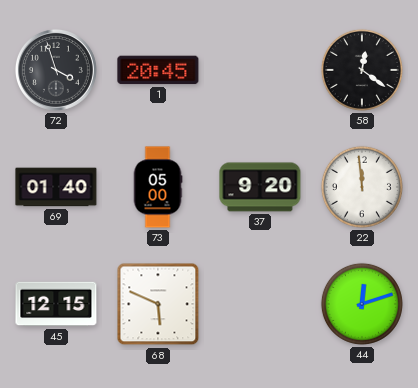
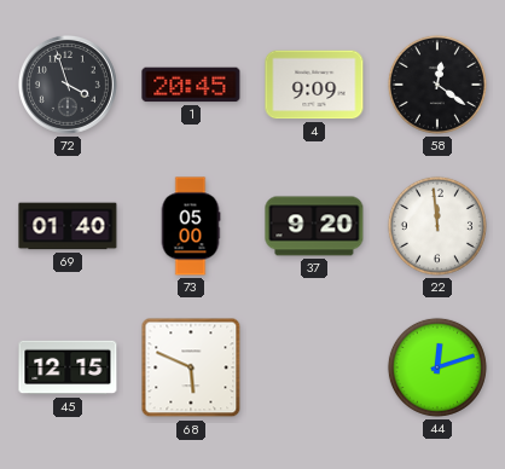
4: none -> 9:09 (314, 85)
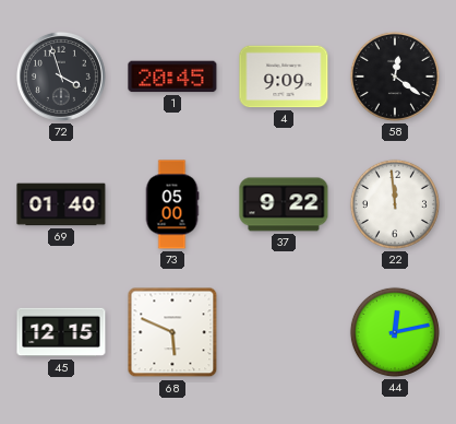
37: 9:20 -> 9:22 (284, 204)
44: 12:12 -> 12:13 (395, 332)
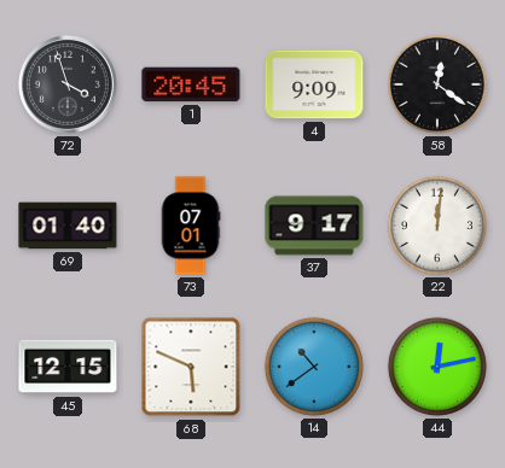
73: 05:00 -> 07:01 (191, 226)
37: 9:22 -> 9:17 (314, 226)
22: 11:59 -> 12:01 (437, 226)
14: none -> 10:39 (314, 367)
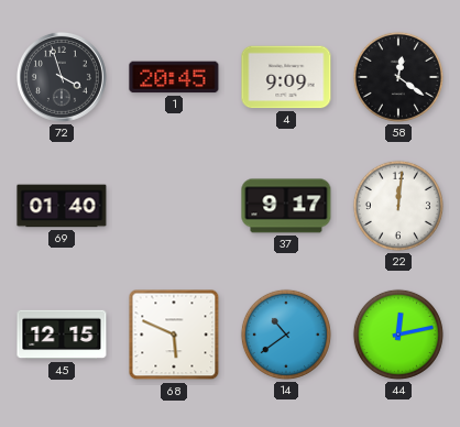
73: 07:01 -> none (191, 226)
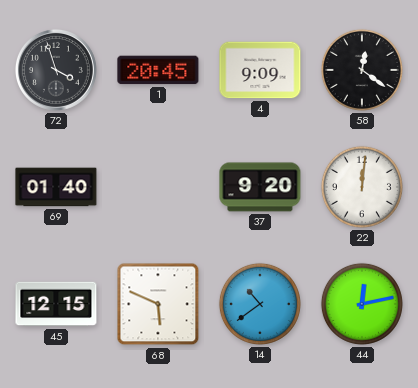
37: 9:17 -> 9:20 (260, 187)
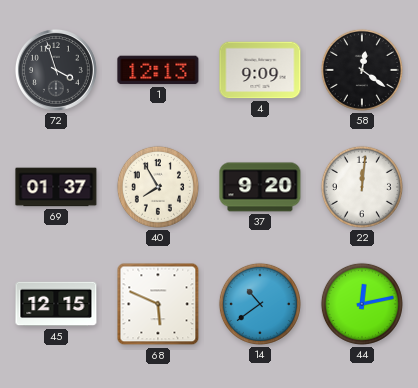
1: 20:45 -> 12:13 (158, 70)
69: 01:40 -> 01:37 (56, 187)
40: none -> 7:55 (158, 187)
